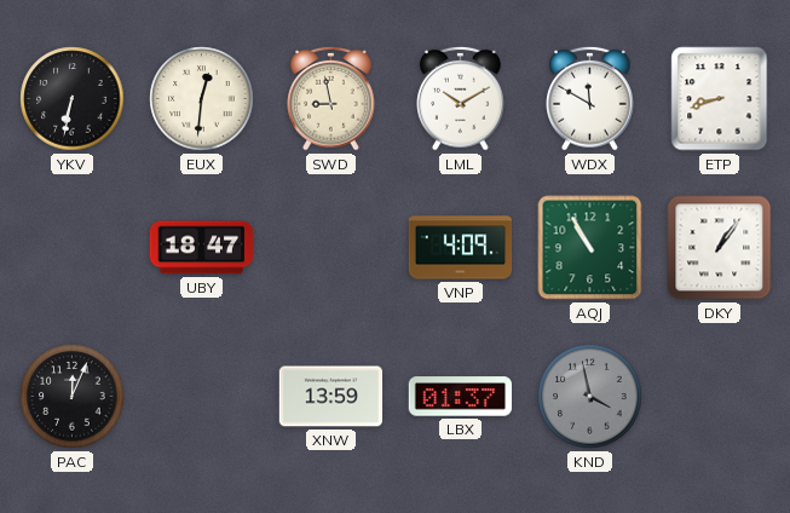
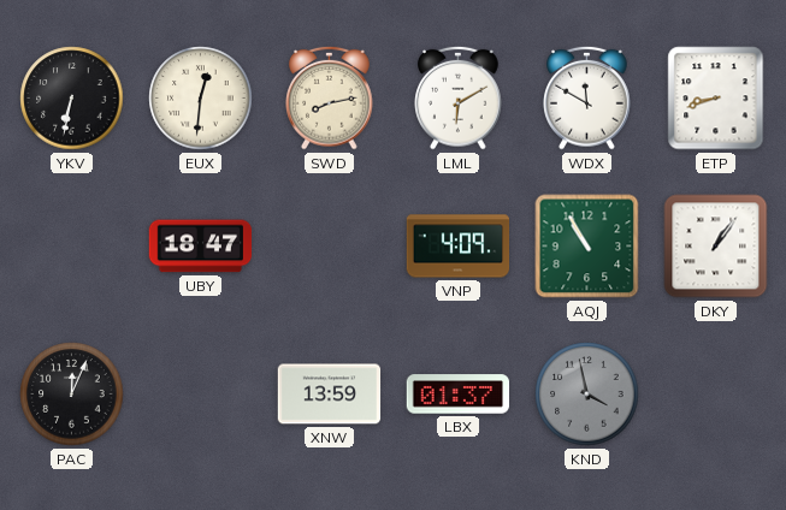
SWD: 8:58 -> 8:13 (330, 97)
LML: 10:10 -> 6:10 (459, 97)
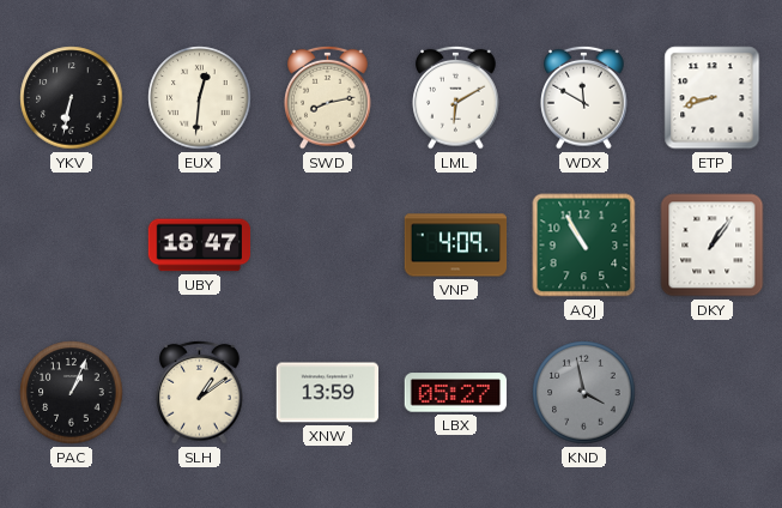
PAC: 12:04 -> 1:04 (72, 393)
SLH: none -> 1:09 (200, 392)
LBX: 01:37 -> 05:27 (456, 393)
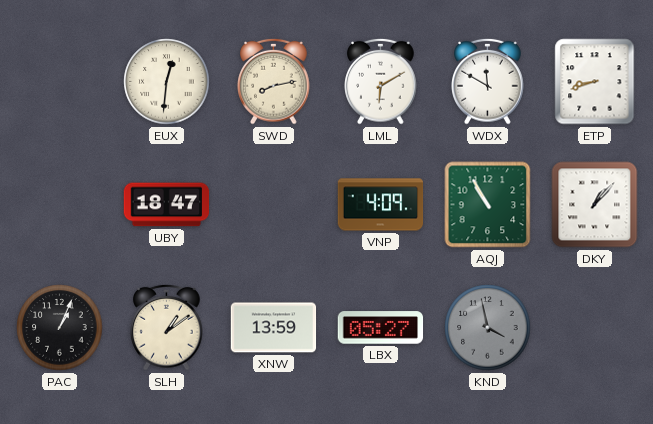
YKV: 6:32 -> none (72, 98)
DKY: 1:06 -> 1:07 (595, 205)
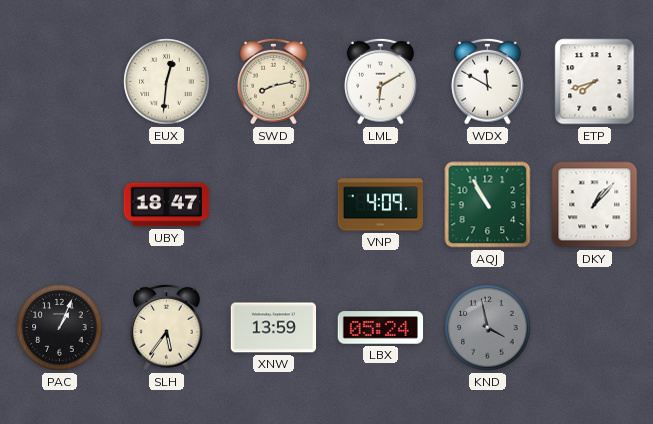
ETP: 8:42 -> 7:42 (595, 82)
SLH: 1:09 -> 5:36 (167, 327)
LBX: 05:27 -> 05:24 (381, 328)
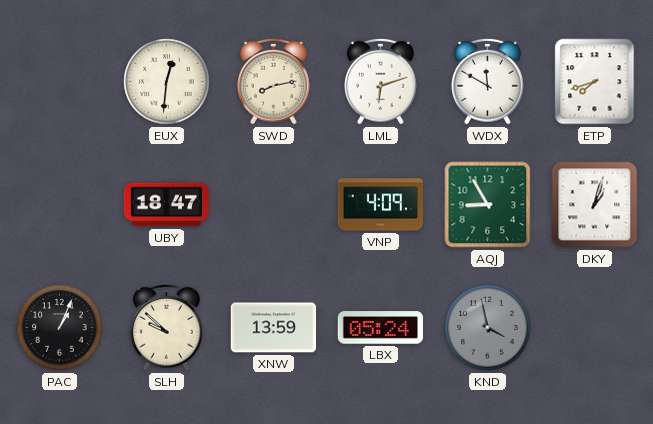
LML: 6:10 -> 6:12 (381, 81)
AQJ: 10:55 -> 8:55 (488, 205)
DKY: 1:07 -> 1:03 (595, 205)
SLH: 5:36 -> 9:52 (167, 327)
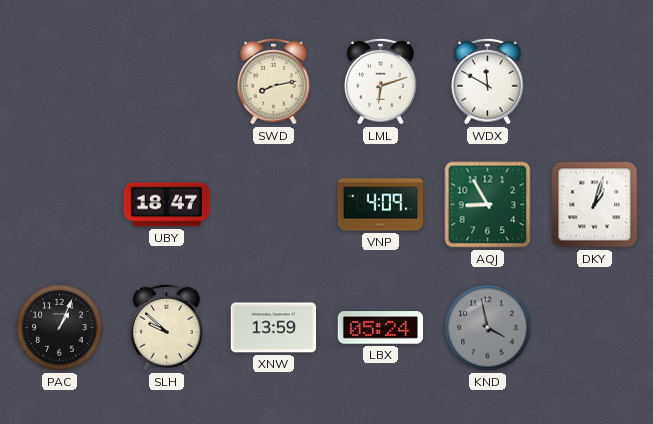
EUX: 12:31 -> none (167, 82)
ETP: 7:42 -> none (595, 82)
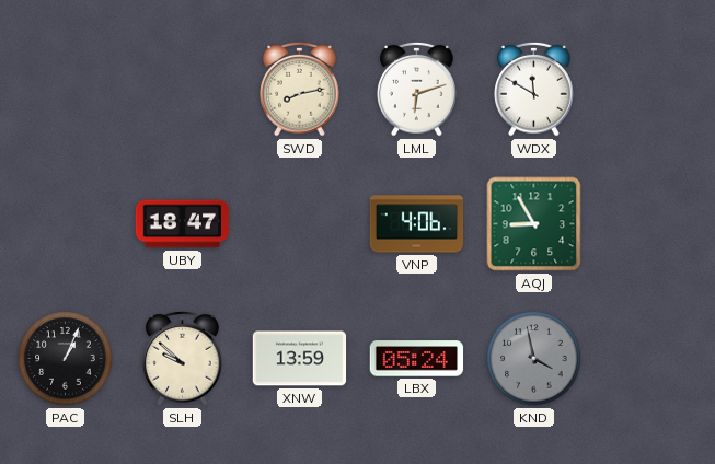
VNP: 4:09 -> 4:06 (417, 224)
DKY: 1:03 -> none (595, 205)
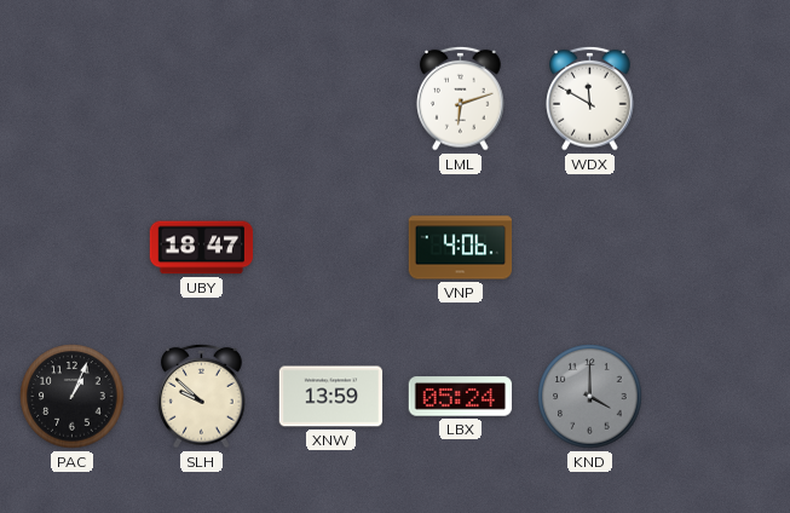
SWD: 8:13 -> none (300, 89)
AQJ: 8:55 -> none (534, 224)
KND: 3:58 -> 4:00 (590, 397)
